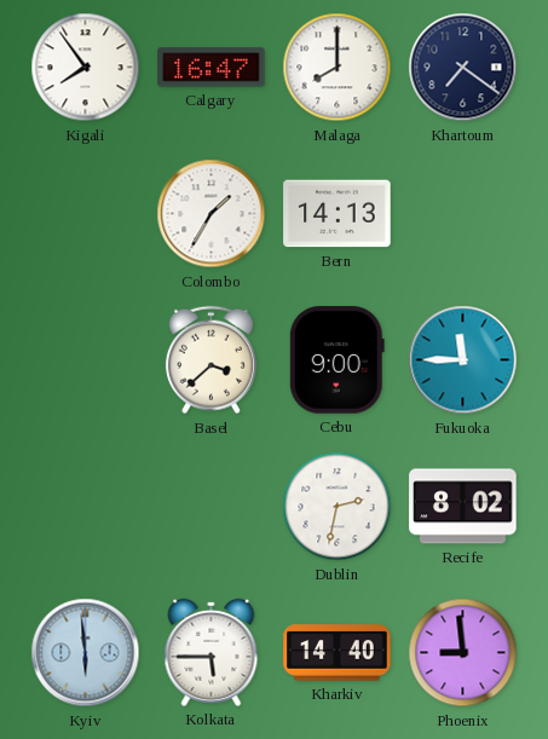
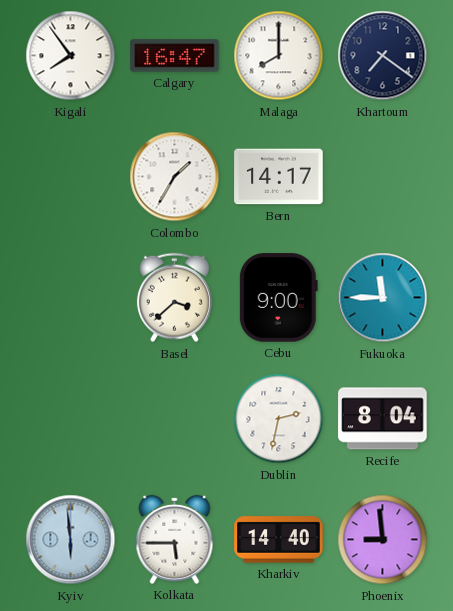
Bern: 14:13 -> 14:17 (279, 177)
Recife: 8:02 -> 8:04 (383, 419)
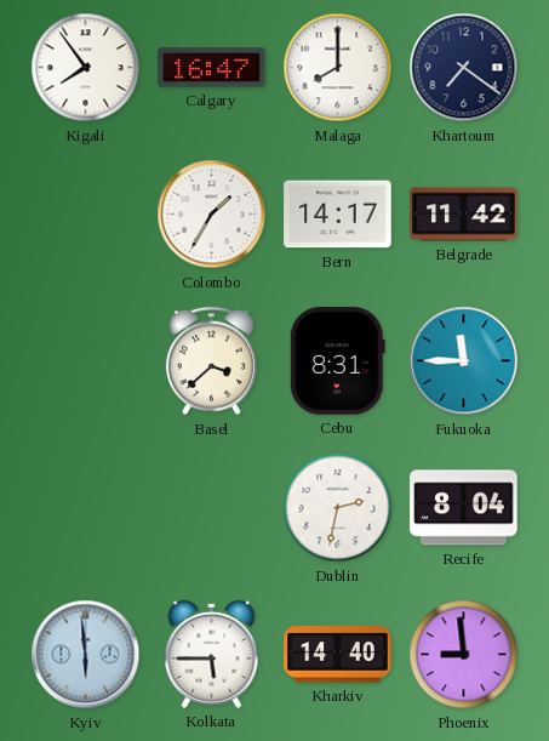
Belgrade: none -> 11:42 (464, 215)
Cebu: 9:00 -> 8:31 (337, 361)
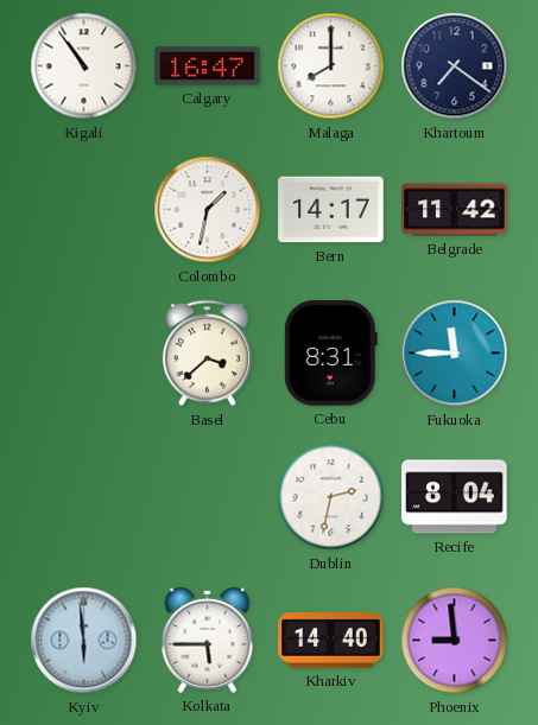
Kigali: 7:54 -> 10:54 (84, 66)
Colombo: 1:35 -> 1:32 (208, 210)
